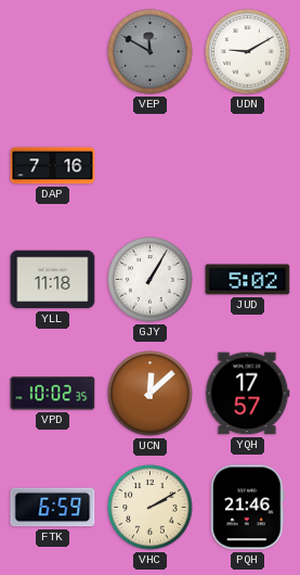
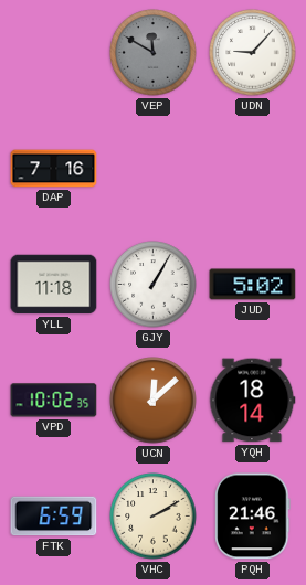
UDN: 9:10 -> 9:07 (253, 53)
YQH: 17:57 -> 18:14 (253, 401)
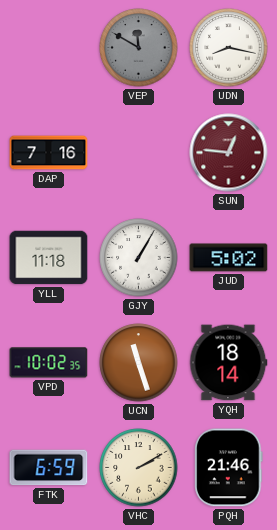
UDN: 9:07 -> 8:17 (229, 48)
SUN: none -> 12:46 (229, 153)
UCN: 12:08 -> 11:27 (139, 363)
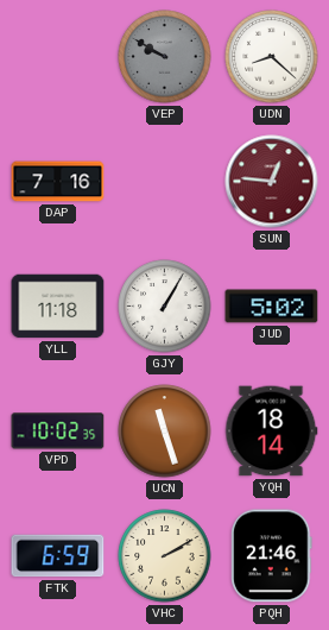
VEP: 11:50 -> 9:50 (165, 57)
UDN: 8:17 -> 8:22 (272, 57)
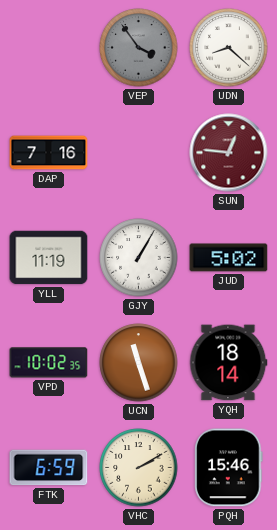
VEP: 9:50 -> 3:54 (139, 48)
YLL: 11:18 -> 11:19 (49, 258)
PQH: 21:46 -> 15:46 (229, 468)
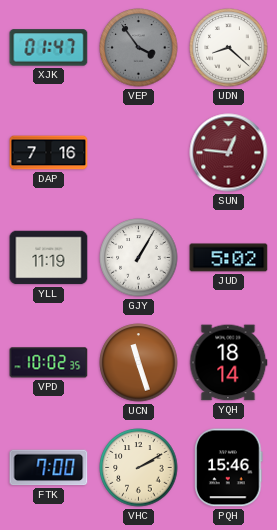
XJK: none -> 01:47 (49, 48)
FTK: 6:59 -> 7:00 (49, 468)
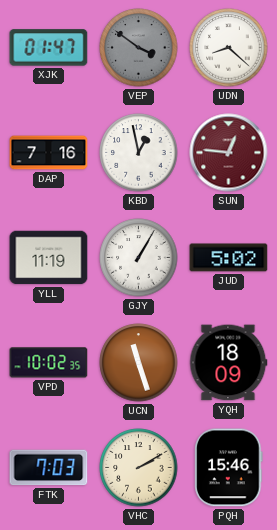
VEP: 3:54 -> 3:51 (139, 48)
KBD: none -> 12:58 (139, 153)
YQH: 18:14 -> 18:09 (229, 363)
FTK: 7:00 -> 7:03 (49, 468)
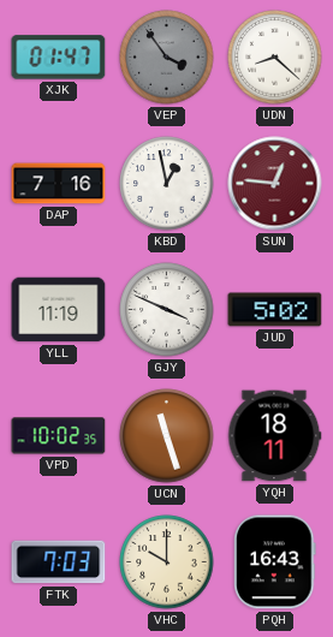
VEP: 3:51 -> 3:54 (167, 58)
GJY: 1:05 -> 3:49 (167, 310)
YQH: 18:09 -> 18:11 (275, 436)
VHC: 2:10 -> 10:00 (167, 562)
PQH: 15:46 -> 16:43 (275, 562)
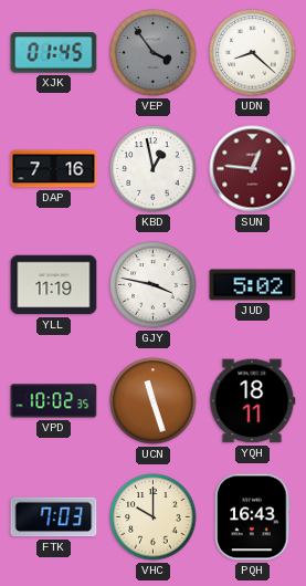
XJK: 01:47 -> 01:45 (54, 53)
GJY: 3:49 -> 3:47 (154, 285)
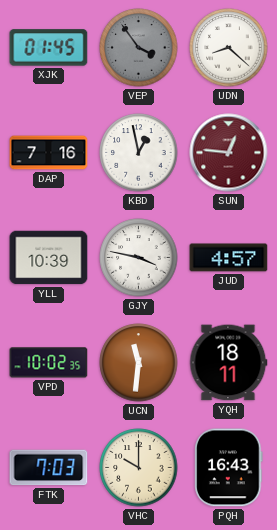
YLL: 11:19 -> 10:39 (49, 258)
JUD: 5:02 -> 4:57 (229, 258)
UCN: 11:27 -> 11:31 (139, 363)
